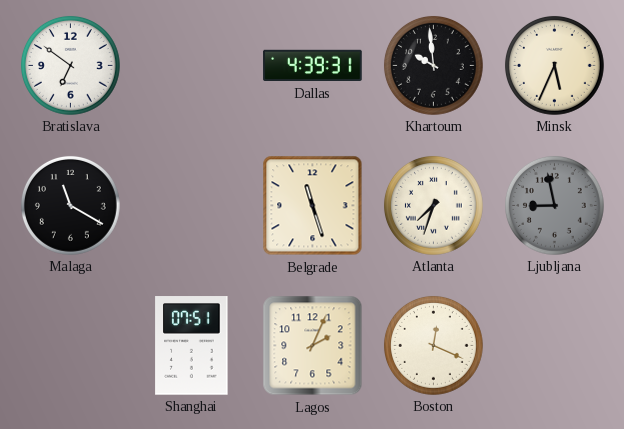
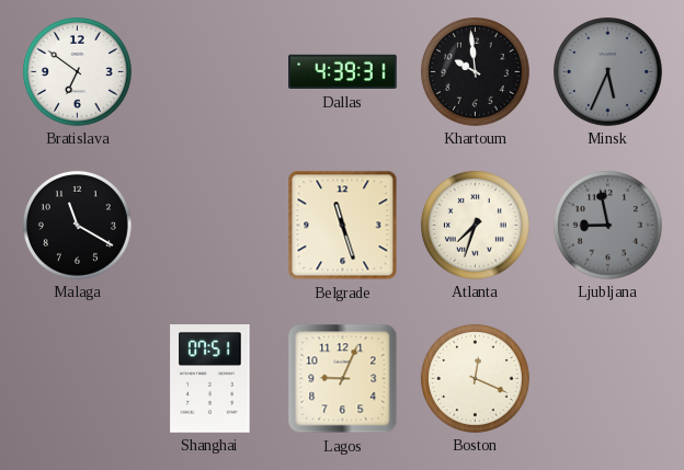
Minsk dial: cream -> grey (607, 71)
Lagos: 2:04 -> 9:04 (343, 379)
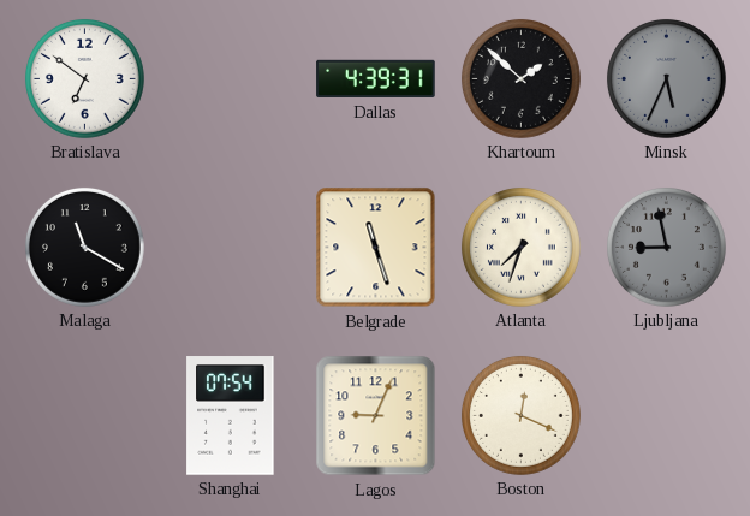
Khartoum: 9:59 -> 1:52 (520, 78)
Shanghai: 07:51 -> 07:54 (231, 416)
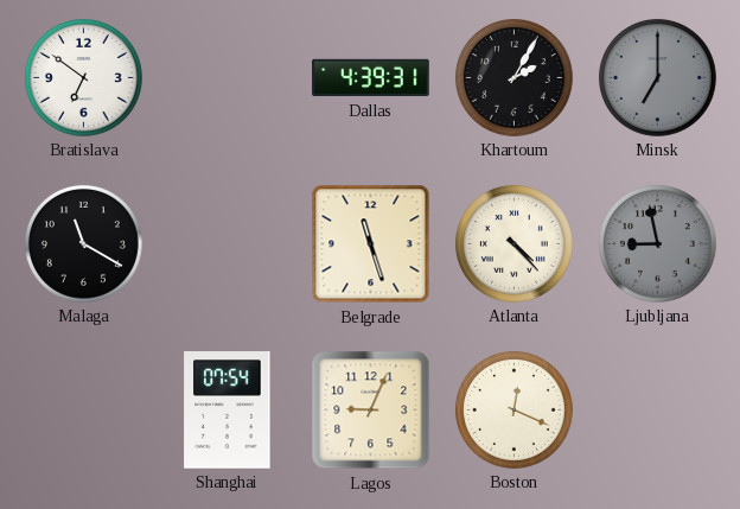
Khartoum: 1:52 -> 2:05 (513, 77)
Minsk: 5:34 -> 7:00 (657, 77)
Atlanta: 7:33 -> 4:23 (513, 243)
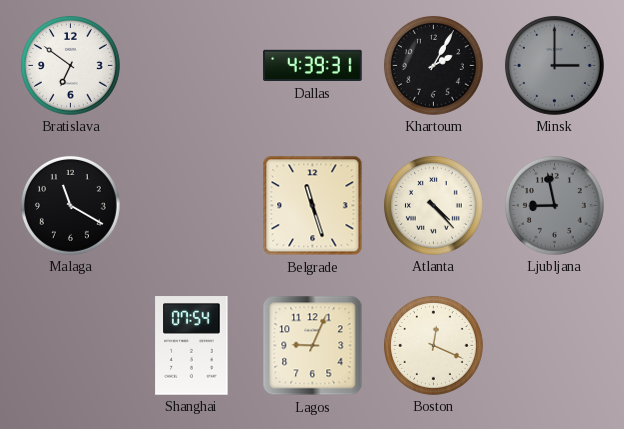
Minsk: 7:00 -> 3:00 (554, 65)
